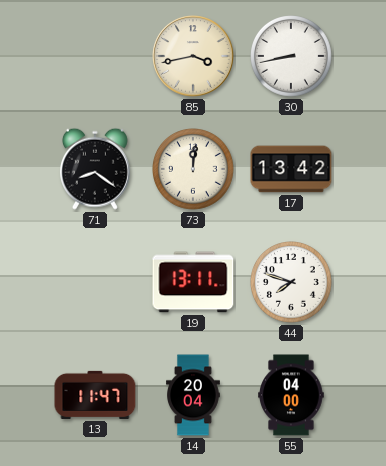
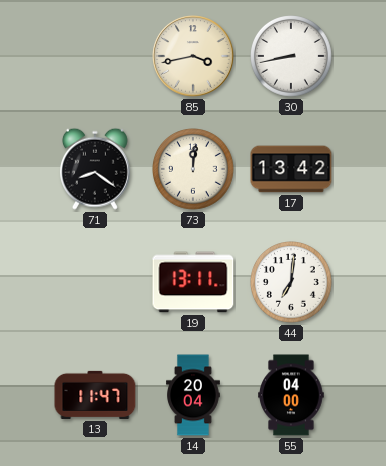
44: 7:48 -> 7:01 (292, 283)
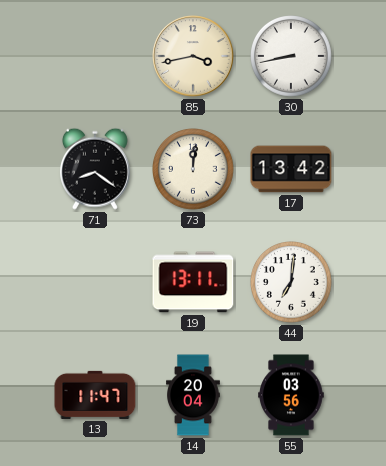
55: 04:00 -> 03:56 (291, 395)
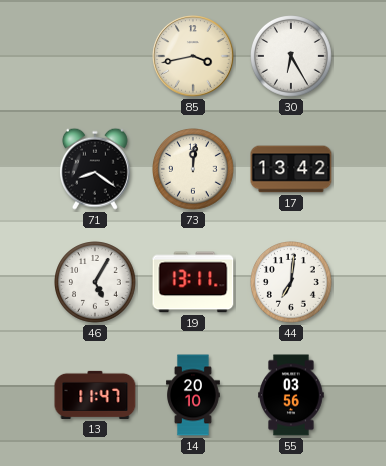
30: 8:43 -> 6:25 (292, 57)
46: none -> 5:05 (96, 283)
14: 20:04 -> 20:10 (194, 395)
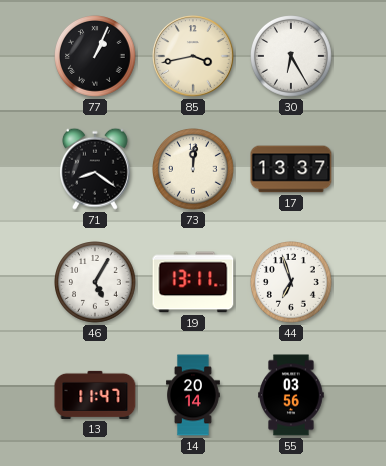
77: none -> 1:04 (96, 57)
17: 13:42 -> 13:37 (291, 169)
44: 7:01 -> 6:57 (292, 283)
14: 20:10 -> 20:14 (194, 395)
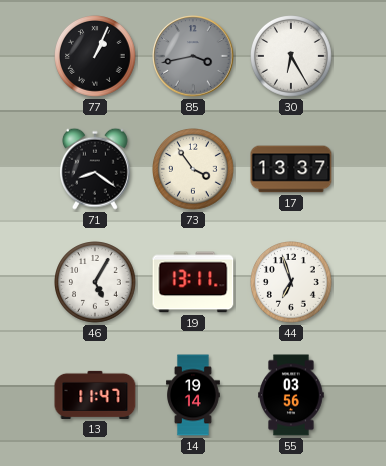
85 dial: cream -> grey (193, 56)
73: 12:01 -> 3:54 (194, 170)
14: 20:14 -> 19:14 (194, 395)
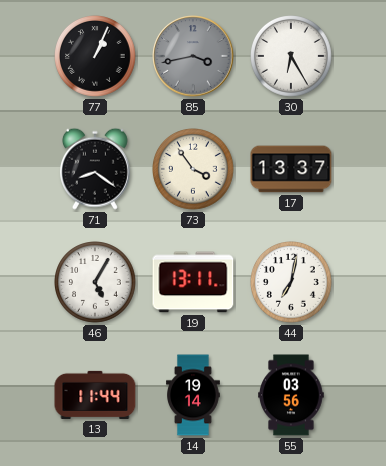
44: 6:57 -> 7:02 (292, 283)
13: 11:47 -> 11:44 (95, 395)
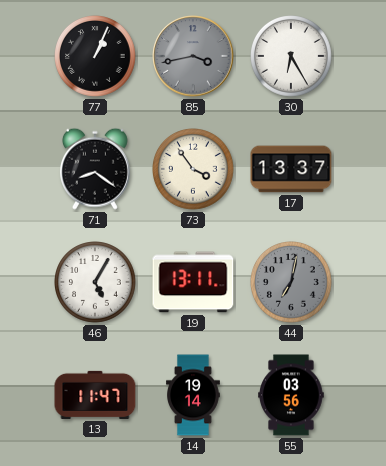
44 dial: white -> grey (292, 283)
13: 11:44 -> 11:47 (95, 395)
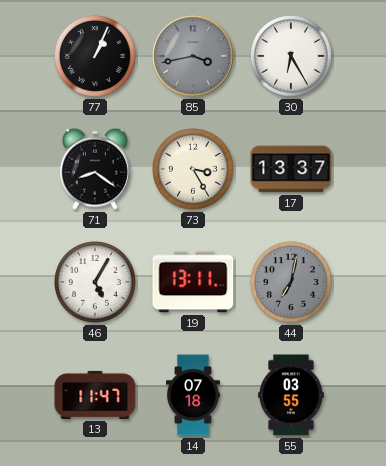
73: 3:54 -> 3:25 (194, 170)
14: 19:14 -> 07:18 (194, 395)
55: 03:56 -> 03:55 (291, 395)
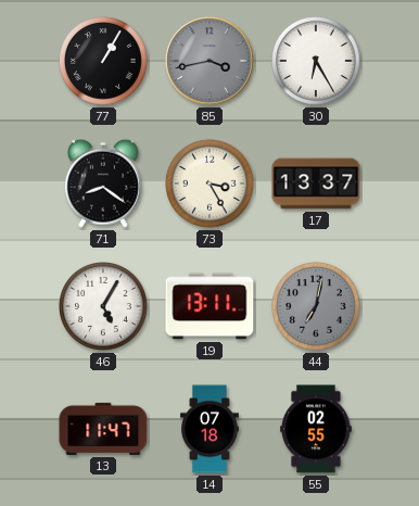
77: 1:04 -> 1:05 (104, 62)
55: 03:55 -> 02:55 (316, 429)
